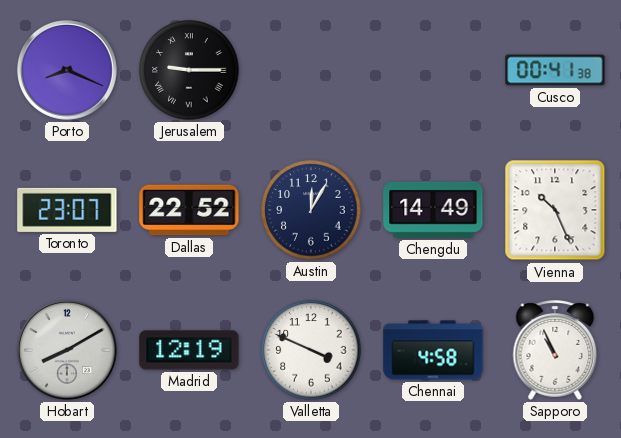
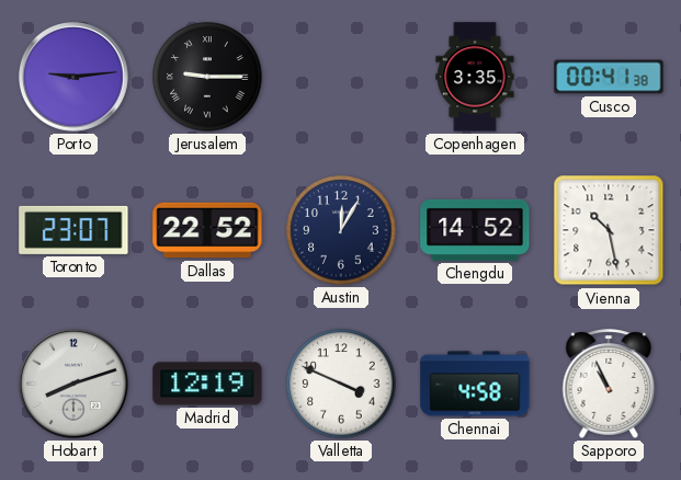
Porto: 8:19 -> 9:14 (75, 78)
Copenhagen: none -> 3:35 (475, 77)
Chengdu: 14:49 -> 14:52 (475, 230)
Vienna: 10:26 -> 10:28 (609, 230)
Hobart: 8:10 -> 8:12 (75, 385)
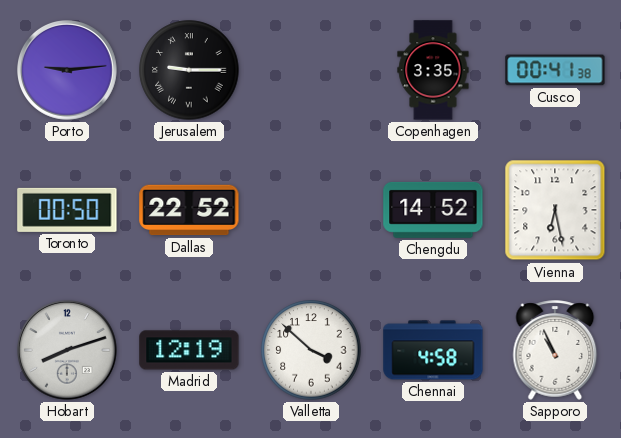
Toronto: 23:07 -> 00:50 (67, 210)
Austin: 12:05 -> none (341, 230)
Vienna: 10:28 -> 6:28 (555, 210)
Valletta: 3:49 -> 3:52 (311, 350)
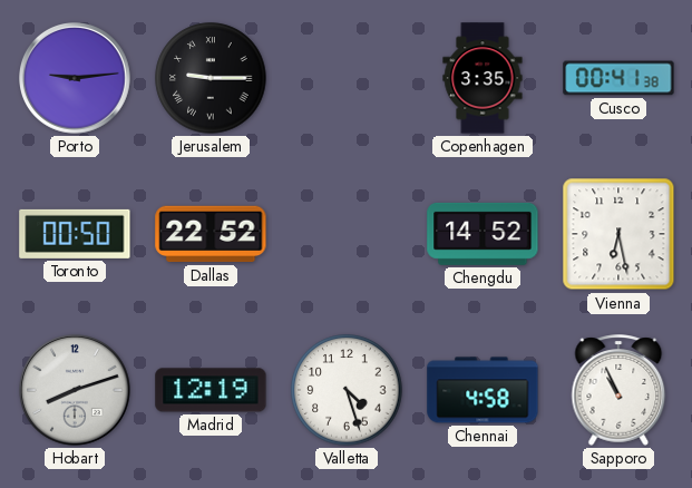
Valletta: 3:52 -> 4:27 (347, 390)
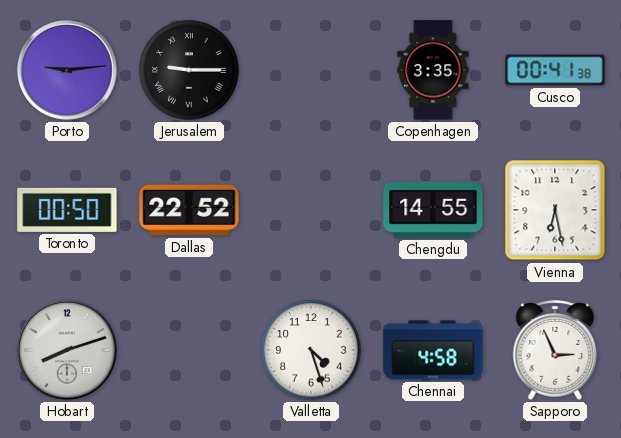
Chengdu: 14:52 -> 14:55 (433, 210)
Madrid: 12:19 -> none (211, 390)
Sapporo: 10:56 -> 2:56 (555, 350)
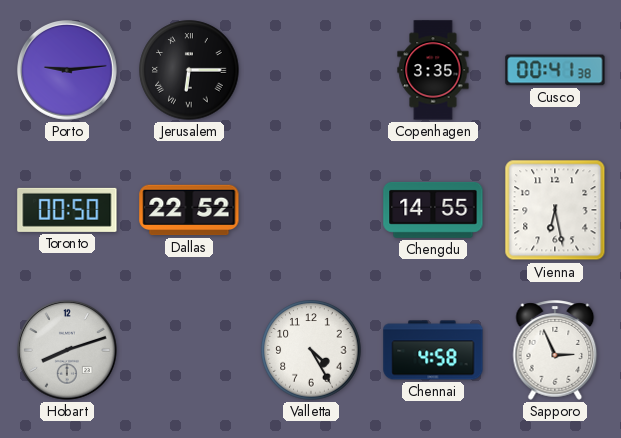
Jerusalem: 9:15 -> 6:15 (189, 70)
Valletta: 4:27 -> 4:25 (311, 350)
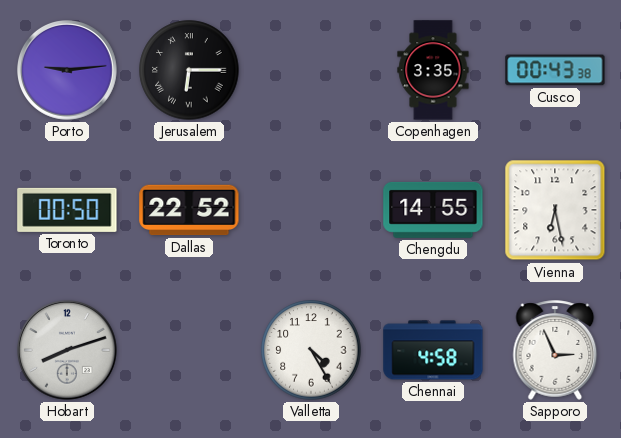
Cusco: 00:41 -> 00:43 (555, 70)
